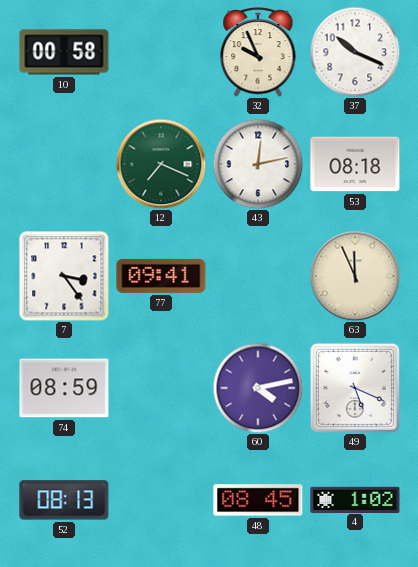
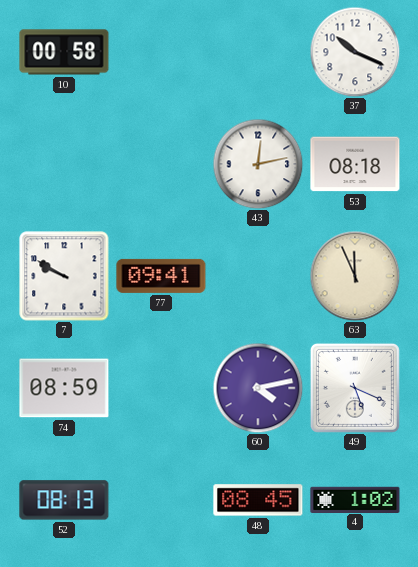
32: 9:56 -> none (258, 53)
12: 7:19 -> none (161, 164)
7: 3:24 -> 9:50 (64, 276)
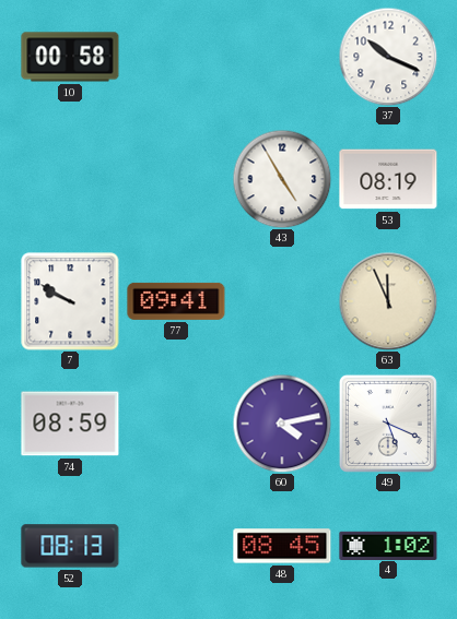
43: 12:13 -> 4:55 (282, 179)
53: 08:18 -> 08:19 (388, 179)
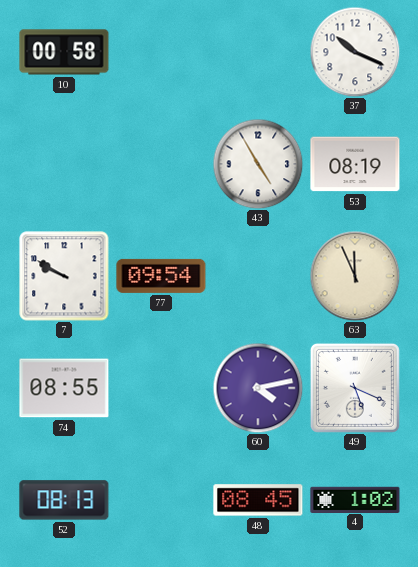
77: 09:41 -> 09:54 (161, 276)
74: 08:59 -> 08:55 (64, 388)
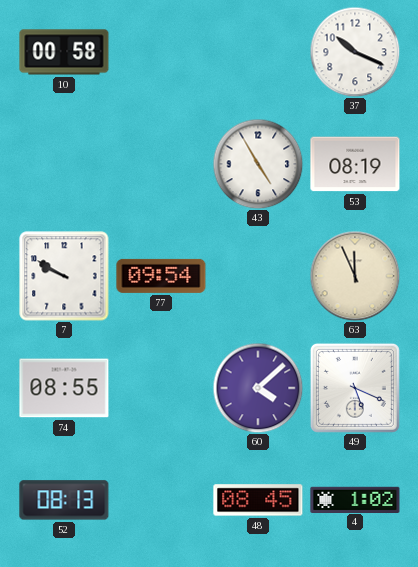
60: 4:13 -> 4:08 (258, 388)
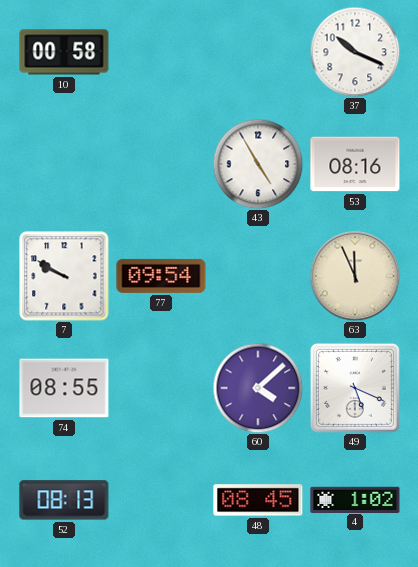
53: 08:19 -> 08:16 (355, 164)
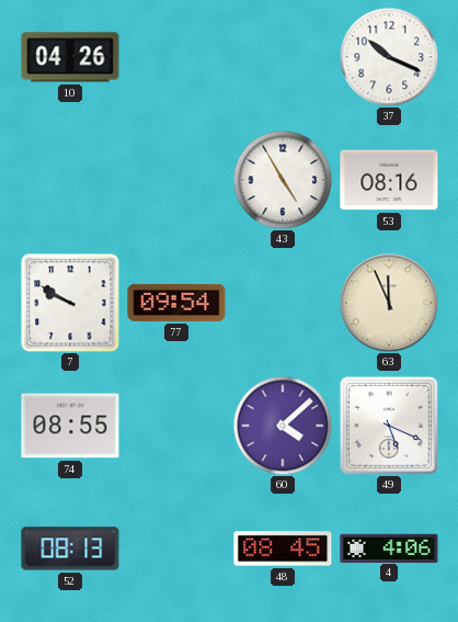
10: 00:58 -> 04:26 (70, 57)
4: 1:02 -> 4:06 (389, 547)
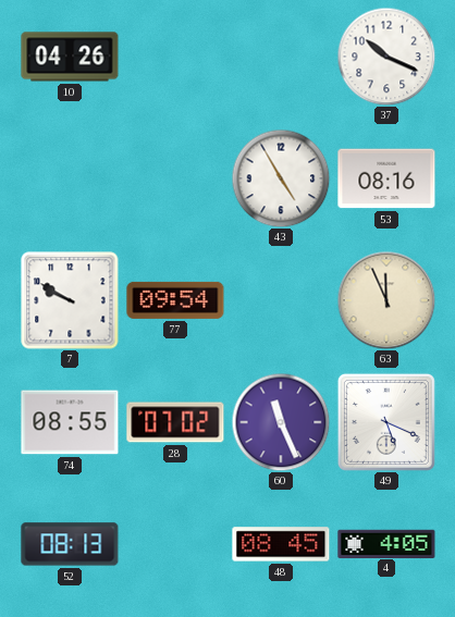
28: none -> 07:02 (175, 422)
60: 4:08 -> 11:26 (281, 422)
4: 4:06 -> 4:05 (386, 543)
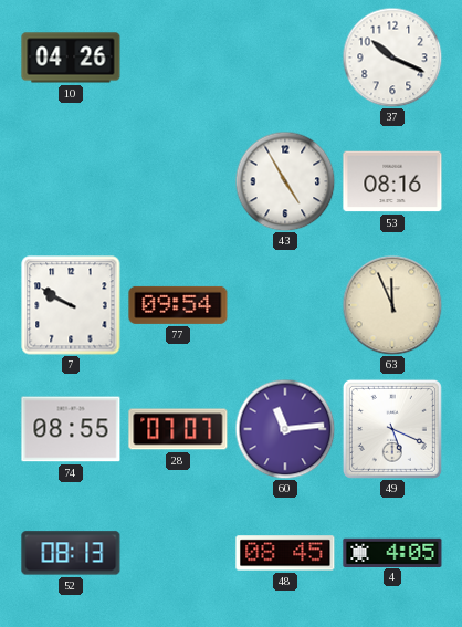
28: 07:02 -> 07:07 (178, 429)
60: 11:26 -> 11:14 (285, 429)
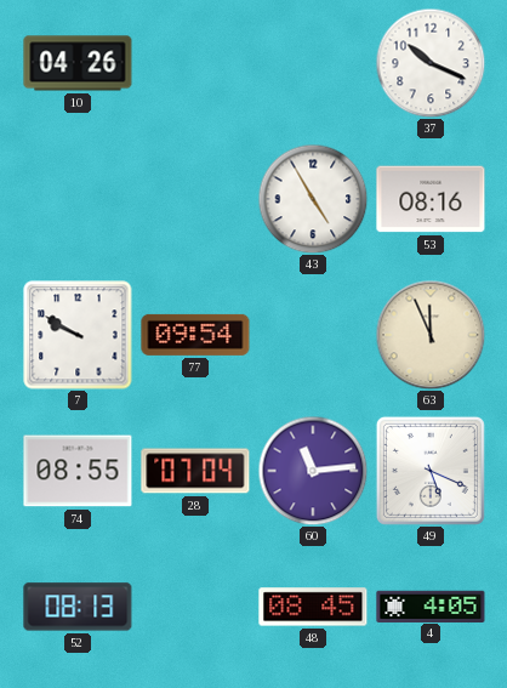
28: 07:07 -> 07:04 (195, 471)
